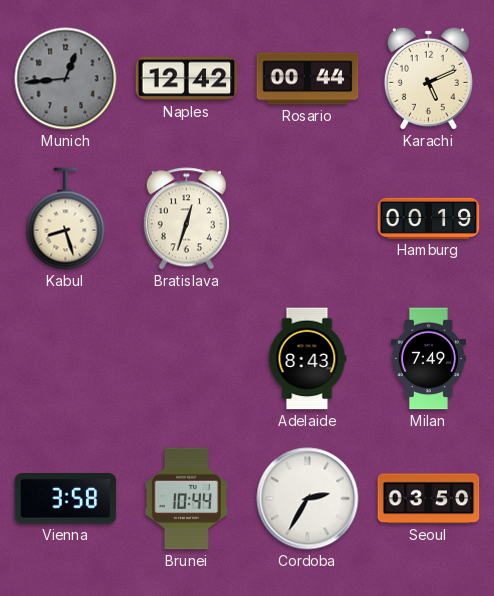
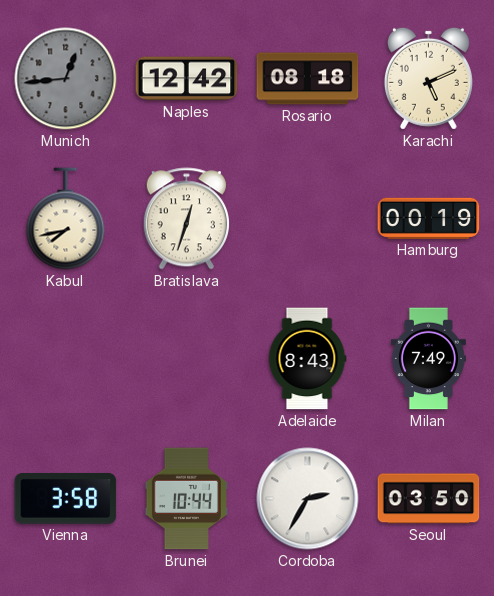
Rosario: 00:44 -> 08:18 (308, 79)
Kabul: 8:27 -> 7:43 (66, 219)
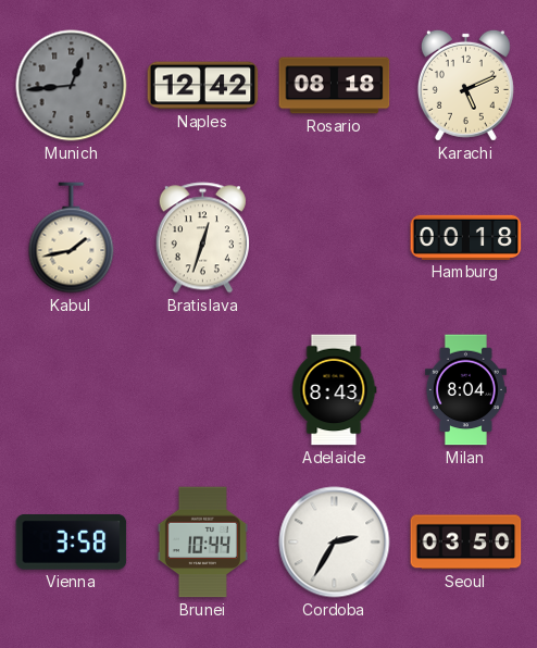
Kabul: 7:43 -> 1:43 (72, 238)
Hamburg: 00:19 -> 00:18 (466, 237)
Milan: 7:49 -> 8:04 (465, 390)
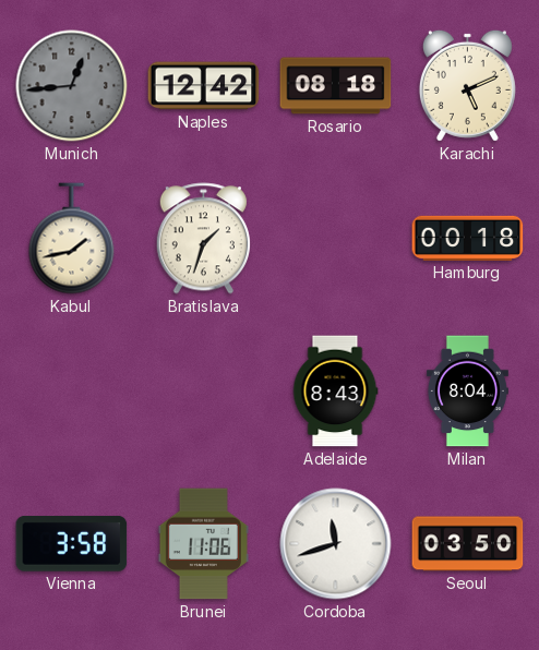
Bratislava: 12:33 -> 1:33 (203, 239)
Brunei: 10:44 -> 11:06 (203, 544)
Cordoba: 2:35 -> 11:42 (336, 544)
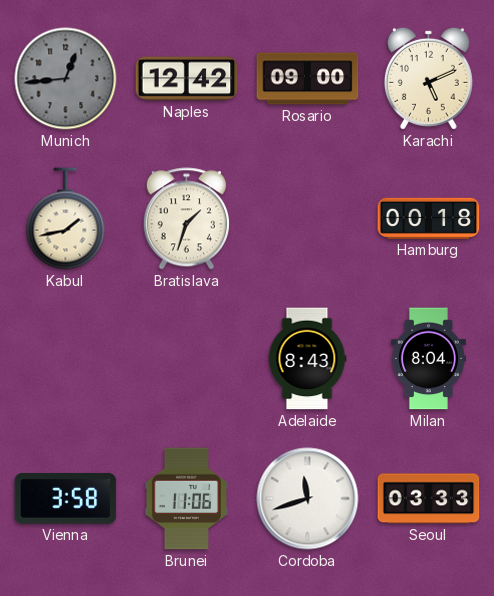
Rosario: 08:18 -> 09:00 (308, 79)
Seoul: 03:50 -> 03:33 (429, 499)
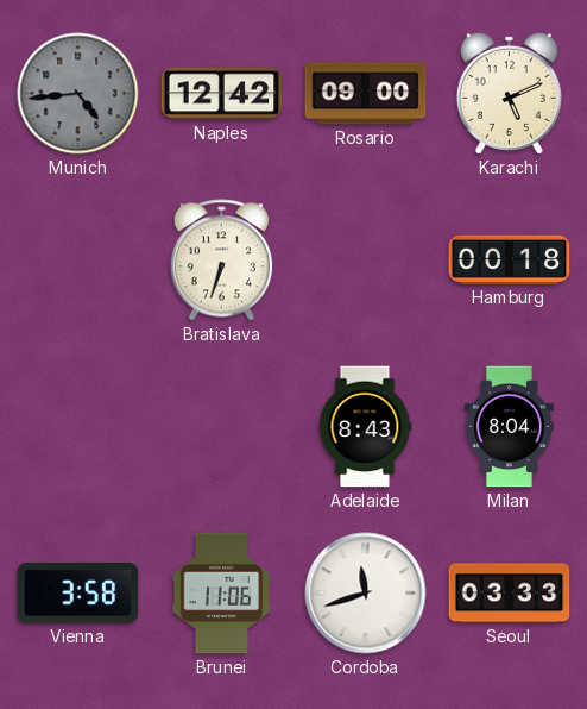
Munich: 12:44 -> 4:44 (78, 94)
Kabul: 1:43 -> none (66, 219)
Bratislava: 1:33 -> 6:33 (221, 261)
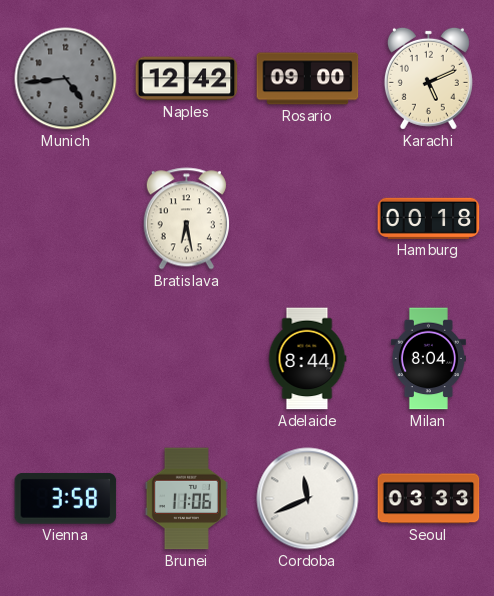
Bratislava: 6:33 -> 6:28 (186, 219)
Adelaide: 8:43 -> 8:44 (307, 359)
Cordoba: 11:42 -> 11:41 (308, 499)
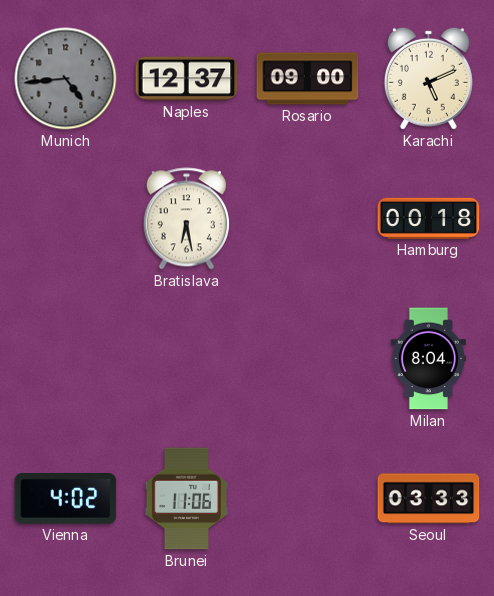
Naples: 12:42 -> 12:37 (187, 79)
Adelaide: 8:44 -> none (307, 359)
Vienna: 3:58 -> 4:02 (66, 498)
Cordoba: 11:41 -> none (308, 499)
